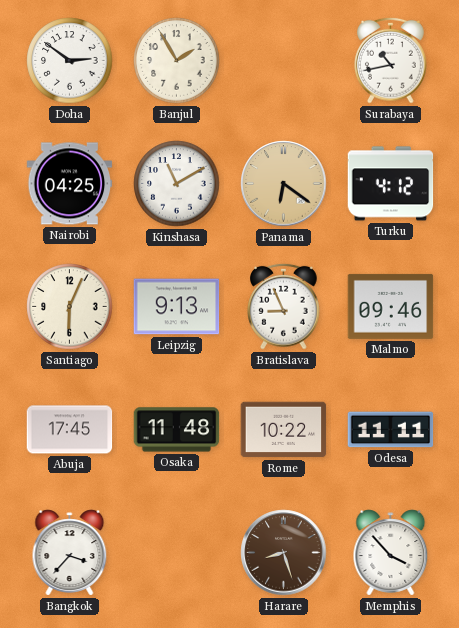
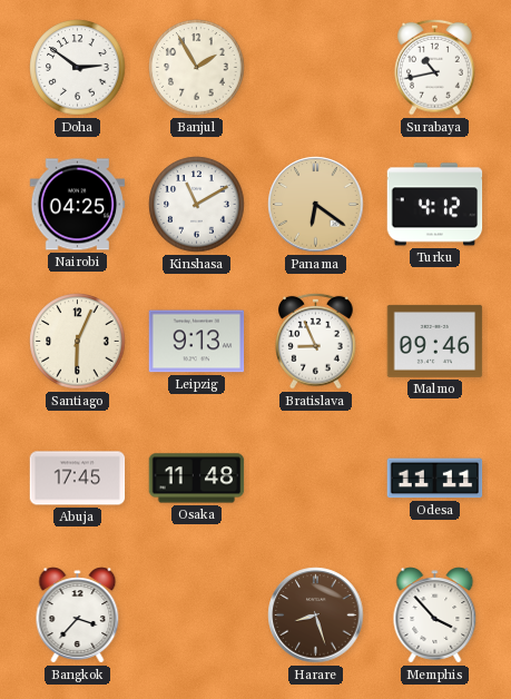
Rome: 10:22 -> none (284, 430)
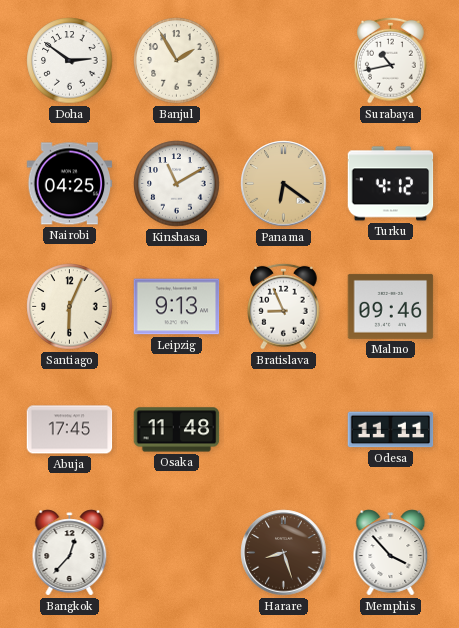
Bangkok: 3:37 -> 12:37 (70, 553)
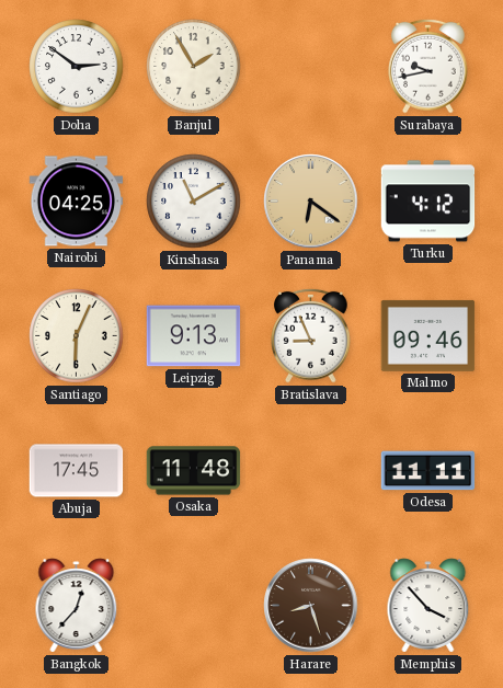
Surabaya: 10:43 -> 9:43 (428, 66)
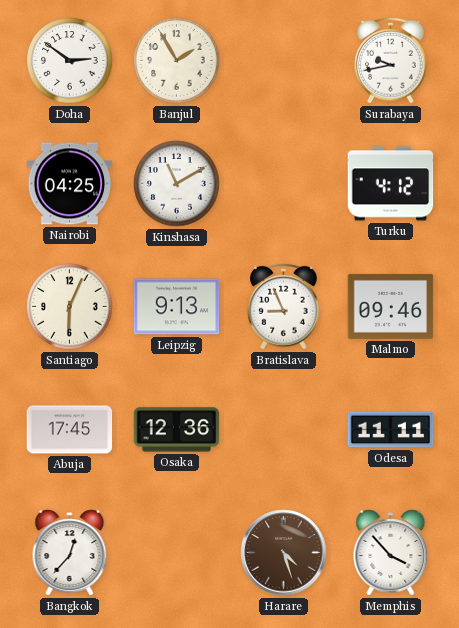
Panama: 6:21 -> none (311, 202)
Osaka: 11:48 -> 12:36 (177, 430)
Harare: 8:27 -> 4:27 (284, 553)
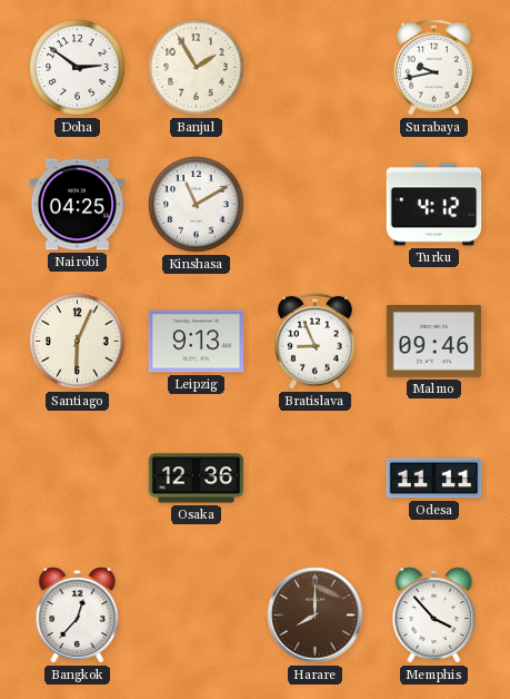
Abuja: 17:45 -> none (70, 430)
Harare: 4:27 -> 8:00 (316, 616)
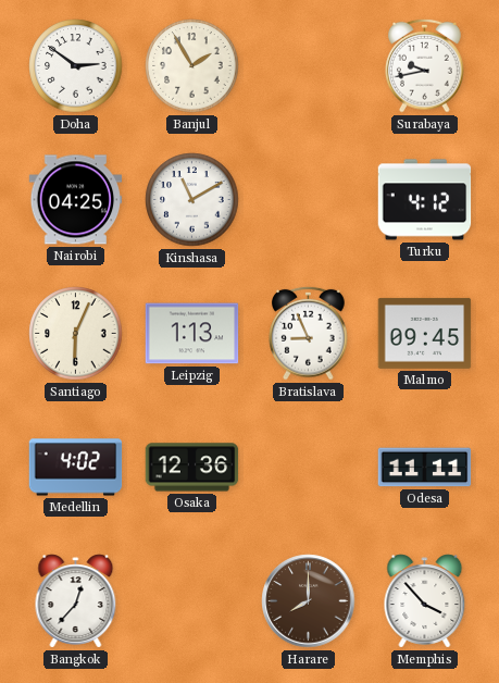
Leipzig: 9:13 -> 1:13 (192, 334)
Malmo: 09:46 -> 09:45 (425, 333)
Medellin: none -> 4:02 (76, 468)
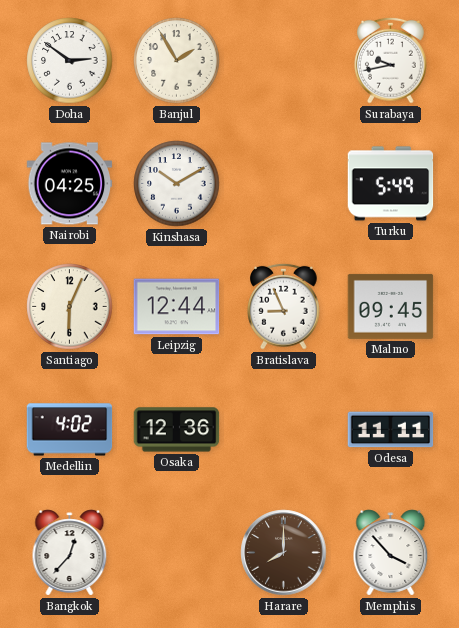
Kinshasa: 11:10 -> 10:10 (177, 184)
Turku: 4:12 -> 5:49 (391, 184)
Leipzig: 1:13 -> 12:44 (177, 307)
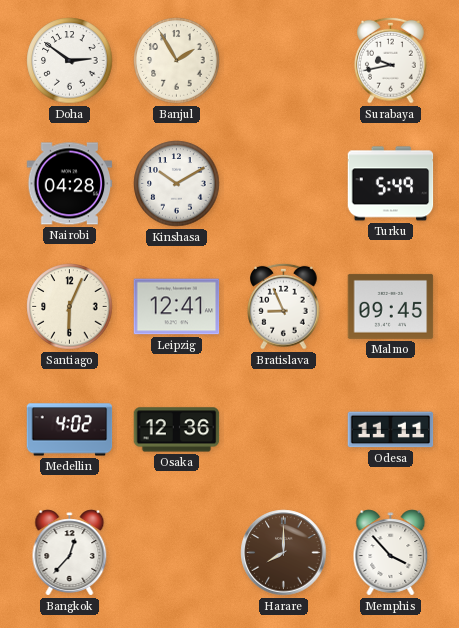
Nairobi: 04:25 -> 04:28 (70, 184)
Leipzig: 12:44 -> 12:41 (177, 307)
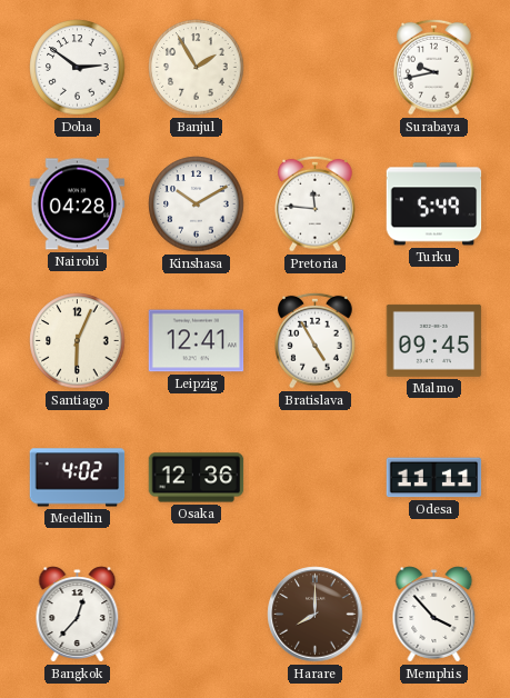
Pretoria: none -> 11:46 (316, 203)
Bratislava: 8:56 -> 4:55 (316, 340)
